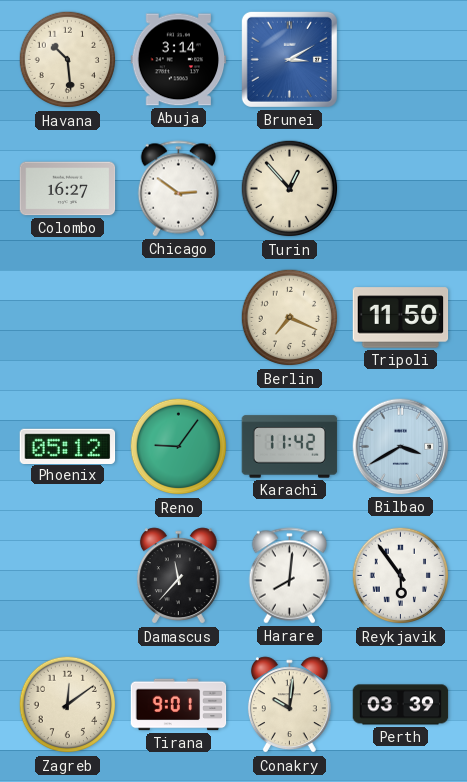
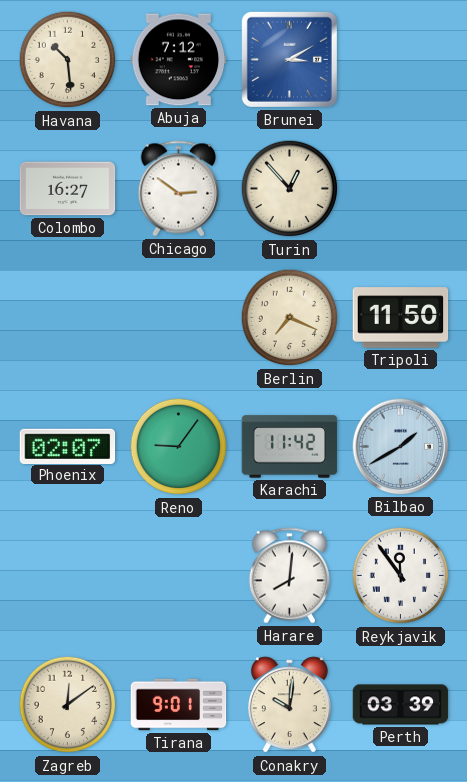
Abuja: 3:14 -> 7:12 (179, 60)
Phoenix: 05:12 -> 02:07 (68, 446)
Bilbao: 3:40 -> 1:40 (401, 447)
Damascus: 11:37 -> none (178, 576)
Reykjavik: 5:54 -> 11:54 (401, 576)
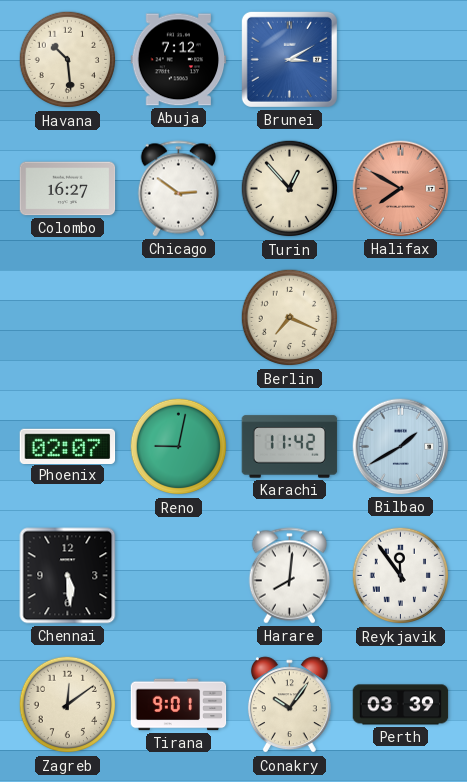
Halifax: none -> 7:50 (401, 189)
Tripoli: 11:50 -> none (401, 318)
Reno: 9:06 -> 9:02 (179, 447)
Chennai: none -> 5:29 (68, 576)
Conakry: 10:01 -> 10:06 (289, 705)
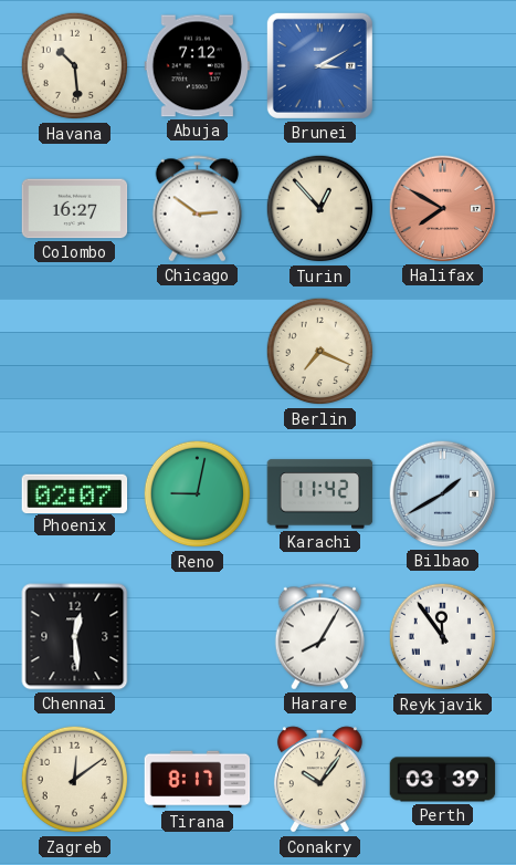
Chennai: 5:29 -> 12:29 (75, 637)
Harare: 8:01 -> 8:05 (320, 637)
Tirana: 9:01 -> 8:17 (198, 780)
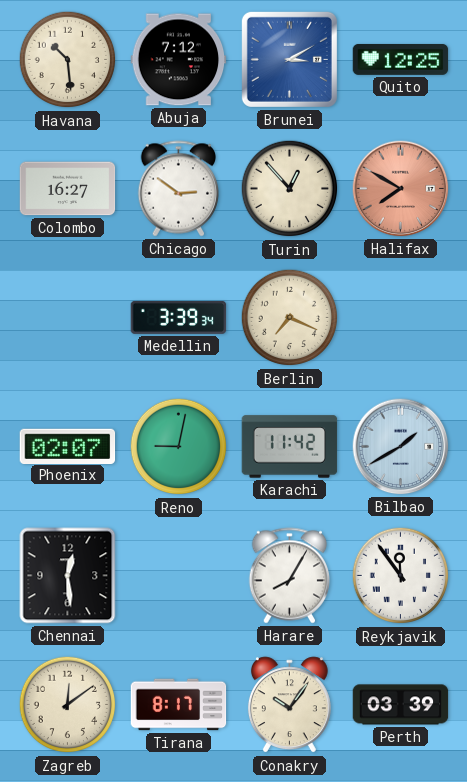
Quito: none -> 12:25 (401, 59)
Medellin: none -> 3:39 (179, 317)
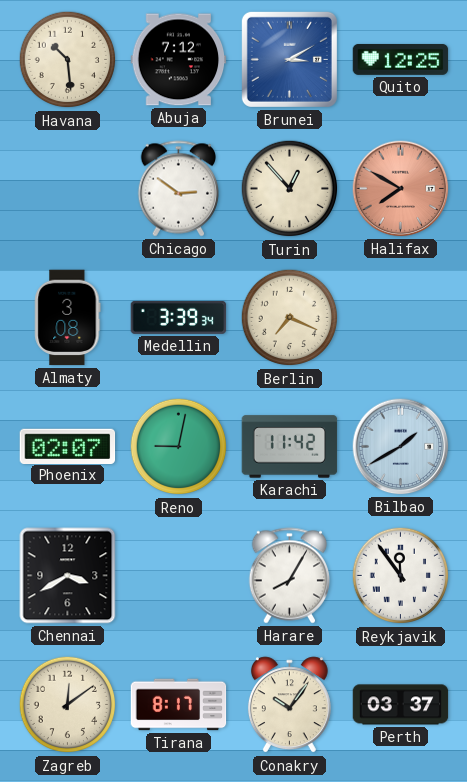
Colombo: 16:27 -> none (68, 189)
Almaty: none -> 3:08 (68, 318)
Chennai: 12:29 -> 3:40 (68, 576)
Perth: 03:39 -> 03:37 (401, 705)
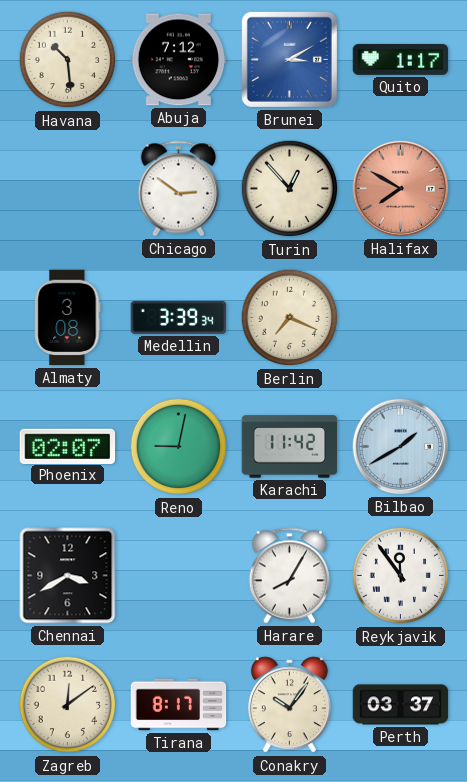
Quito: 12:25 -> 1:17 (401, 59)
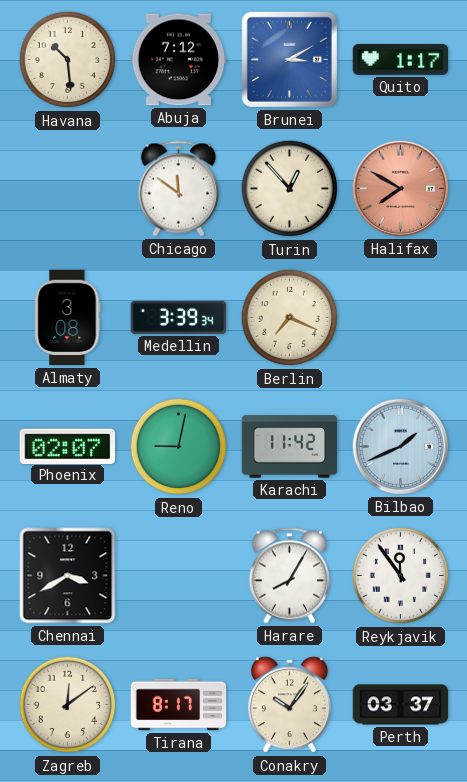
Chicago: 2:51 -> 11:51 (179, 189)
Bilbao: 1:40 -> 1:41 (401, 447)
